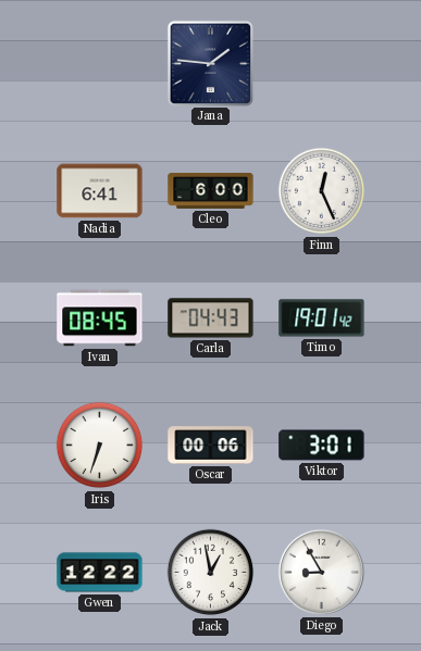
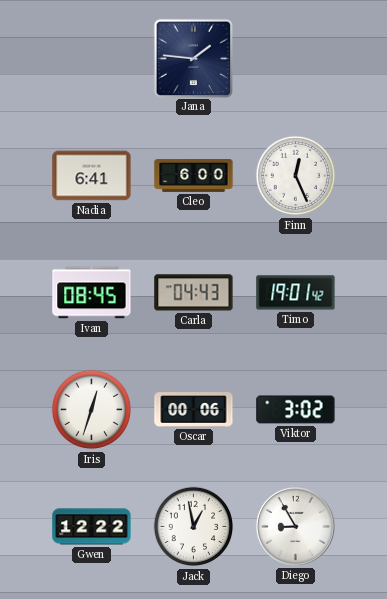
Iris: 6:33 -> 12:33 (92, 410)
Viktor: 3:01 -> 3:02 (296, 410)
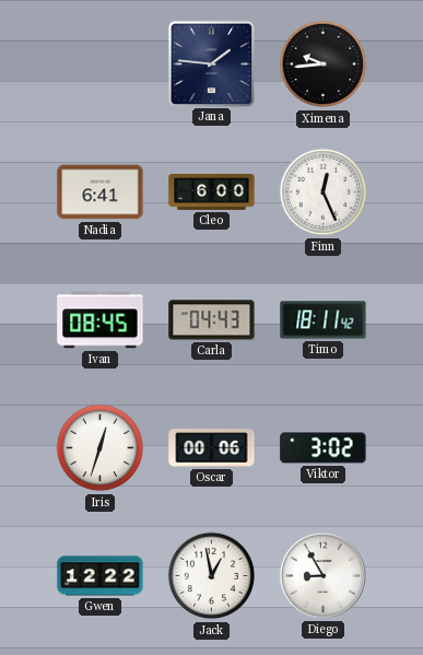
Ximena: none -> 9:44 (324, 65)
Timo: 19:01 -> 18:11 (324, 320)
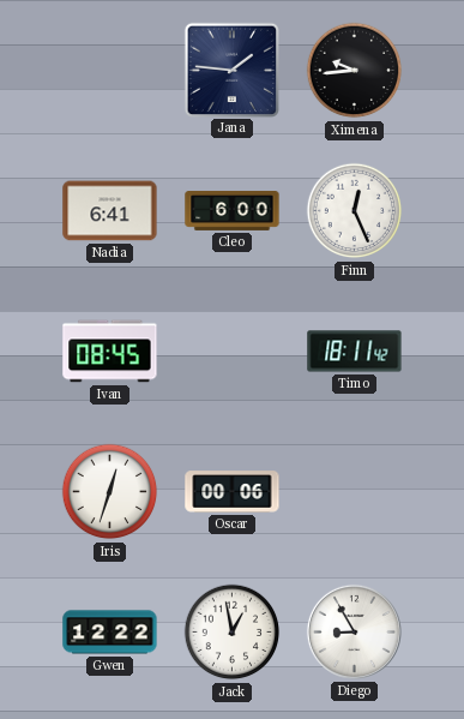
Carla: 04:43 -> none (212, 320)
Viktor: 3:02 -> none (324, 448)
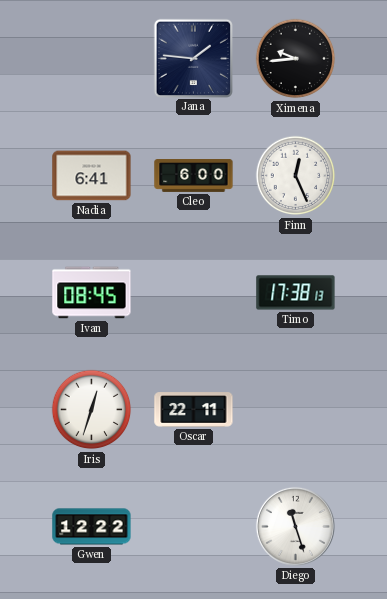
Timo: 18:11 -> 17:38 (296, 293)
Oscar: 00:06 -> 22:11 (194, 410)
Jack: 12:58 -> none (233, 633)
Diego: 8:55 -> 11:27 (295, 526)
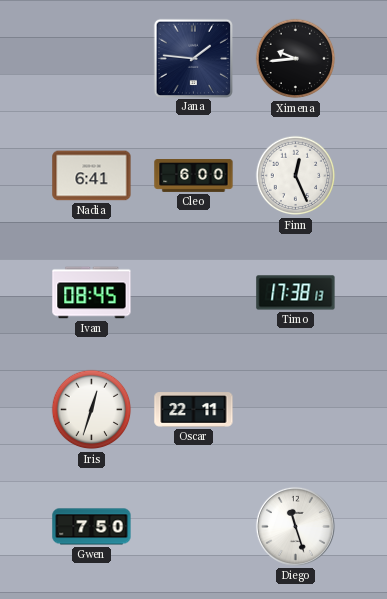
Gwen: 12:22 -> 7:50 (92, 527)
